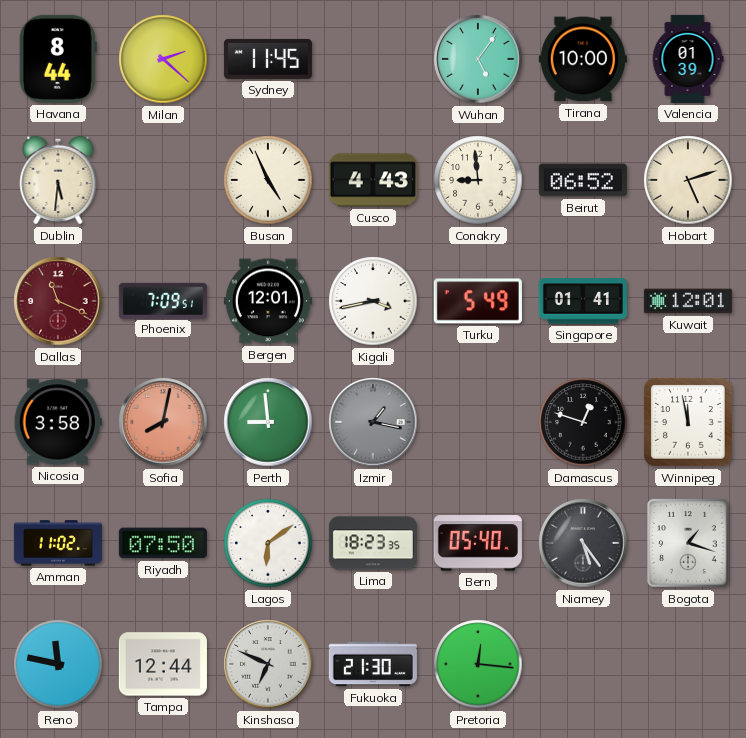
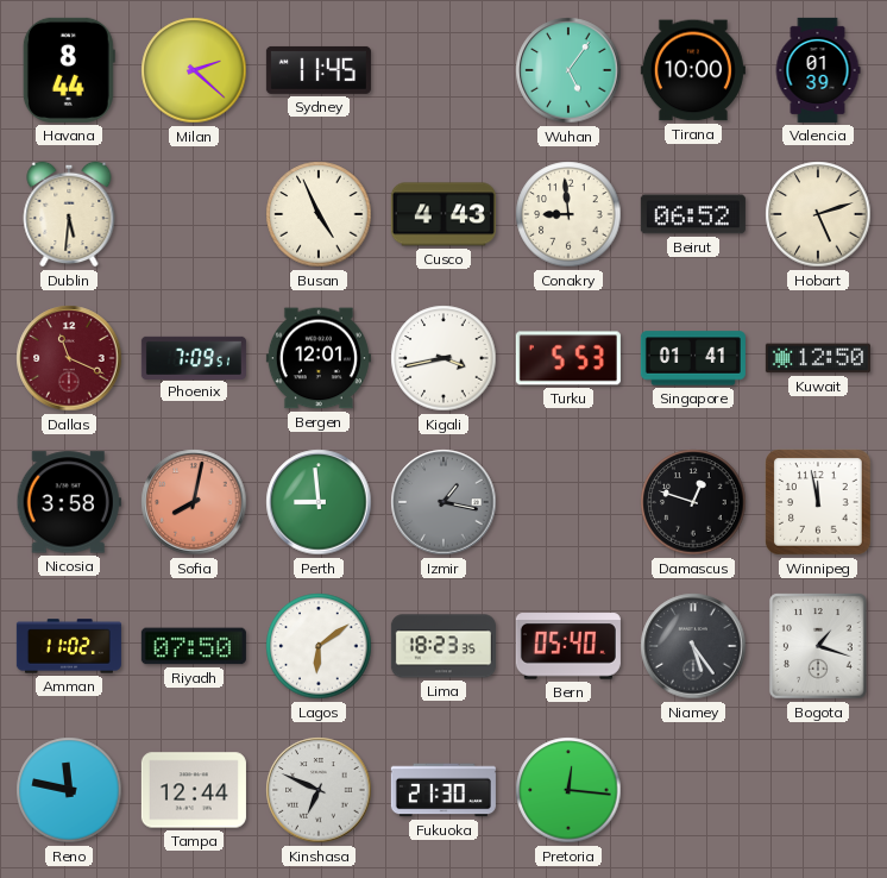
Turku: 5:49 -> 5:53 (568, 358)
Kuwait: 12:01 -> 12:50 (818, 358)
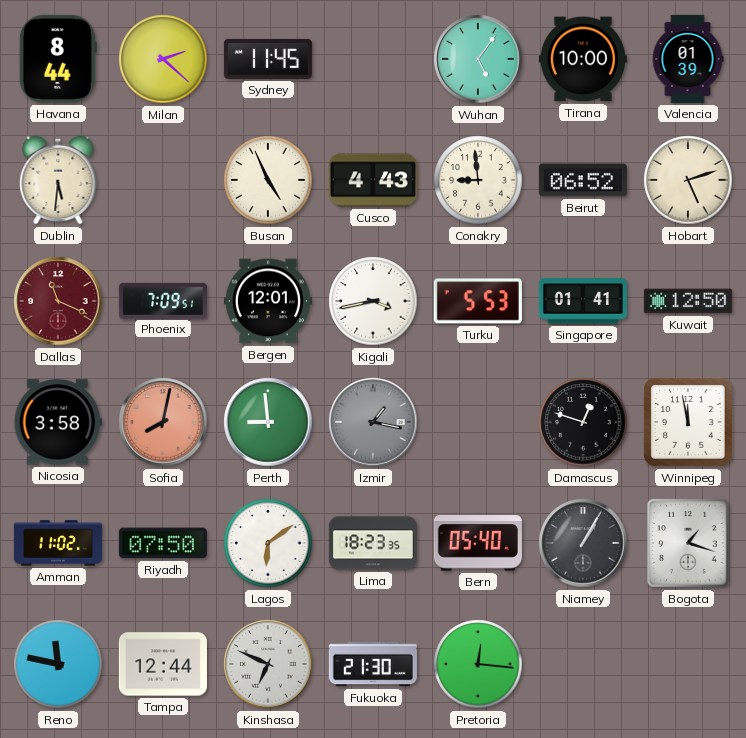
Niamey: 5:24 -> 1:05 (583, 543)
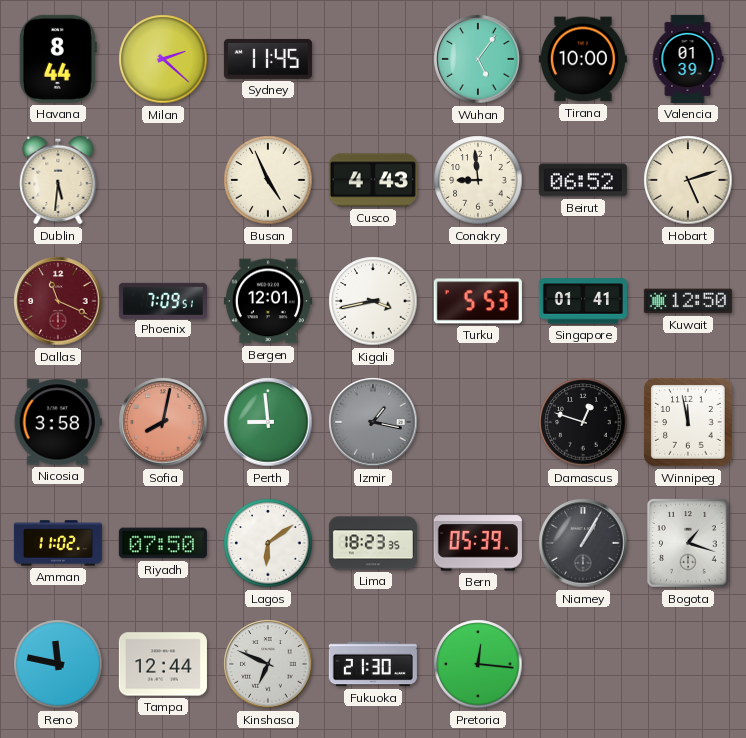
Bern: 05:40 -> 05:39 (478, 543)
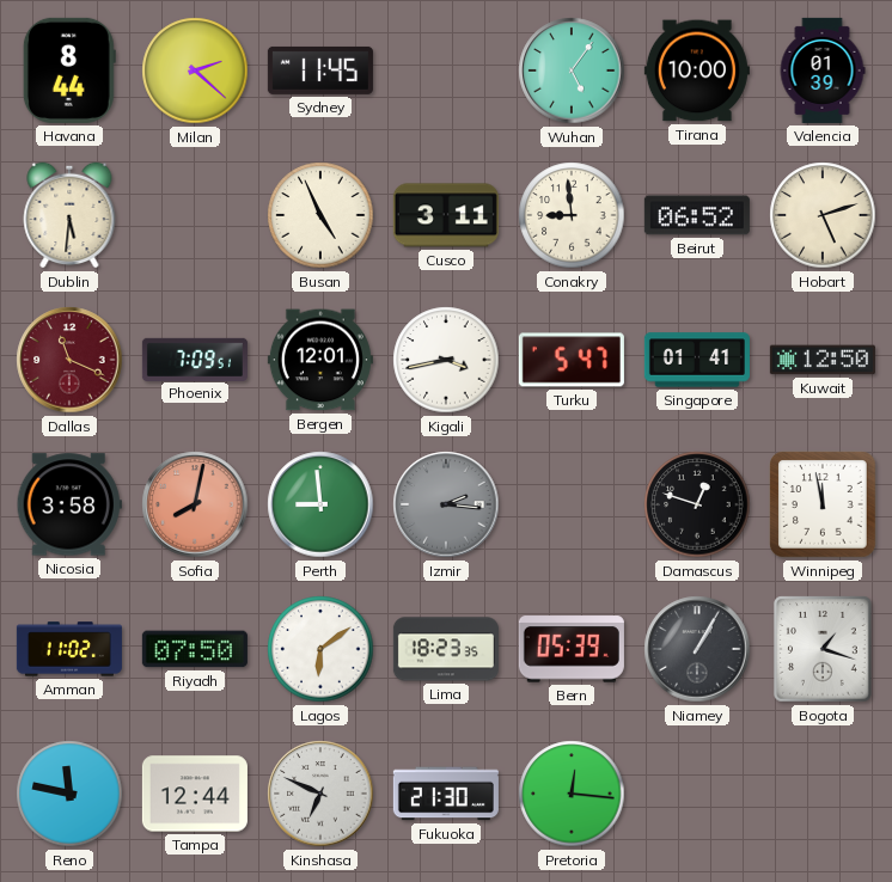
Cusco: 4:43 -> 3:11 (446, 215)
Turku: 5:53 -> 5:47 (572, 360)
Izmir: 1:17 -> 2:16 (446, 504)
